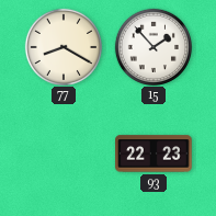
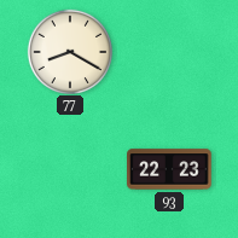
15: 1:53 -> none (152, 46)
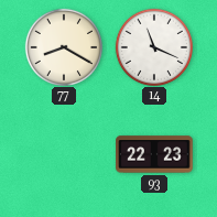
14: none -> 11:19 (153, 46)
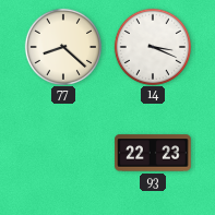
77: 8:20 -> 8:22 (62, 46)
14: 11:19 -> 3:19 (152, 46)
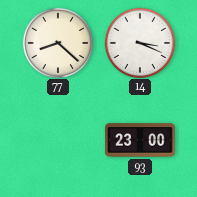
93: 22:23 -> 23:00 (140, 140)
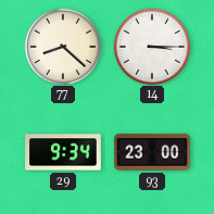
14: 3:19 -> 3:15 (151, 46)
29: none -> 9:34 (63, 152)
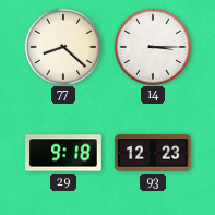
29: 9:34 -> 9:18 (63, 153)
93: 23:00 -> 12:23 (153, 153)
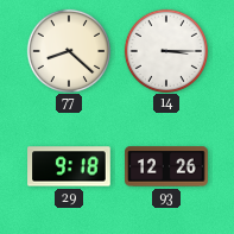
93: 12:23 -> 12:26 (166, 166)
